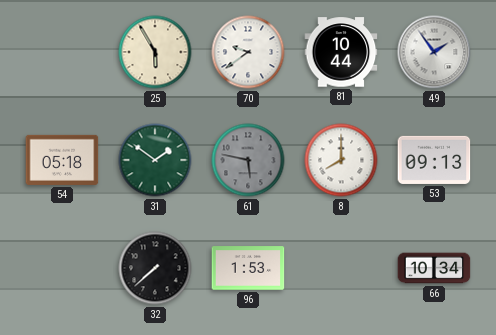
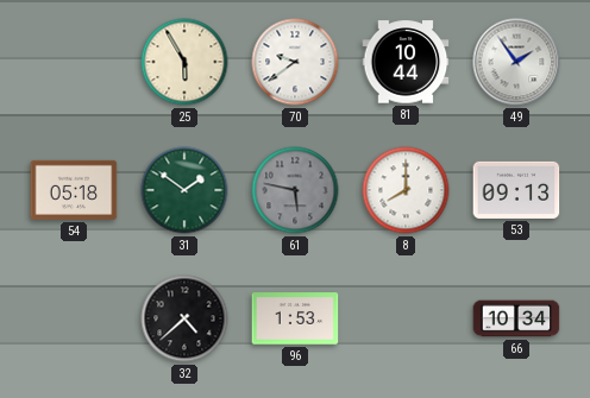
32: 7:38 -> 4:38 (184, 318)
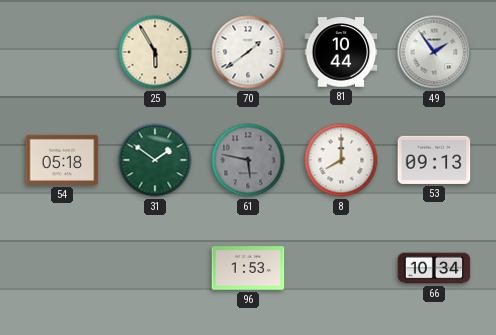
70: 9:39 -> 1:39 (248, 52)
32: 4:38 -> none (184, 318)
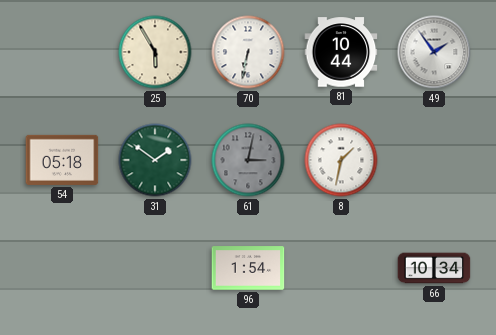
70: 1:39 -> 6:32 (248, 52)
61: 5:47 -> 3:02 (248, 160)
8: 8:00 -> 1:32 (341, 160)
53: 09:13 -> none (434, 160)
96: 1:53 -> 1:54 (248, 268)
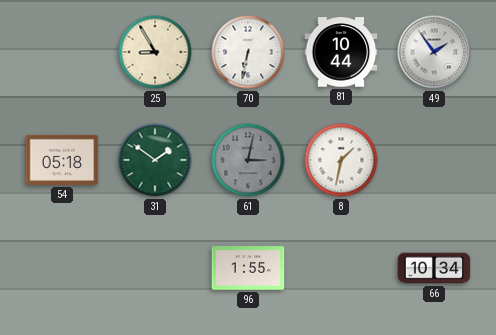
25: 5:55 -> 8:55 (155, 52)
96: 1:54 -> 1:55 (248, 268)
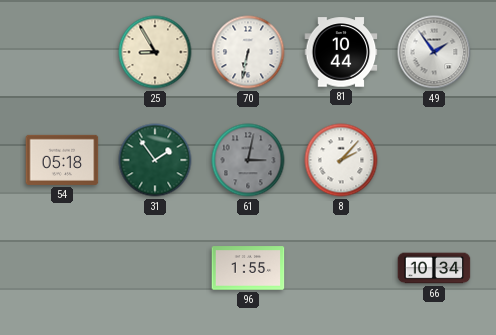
31: 1:51 -> 1:54 (155, 160)
8: 1:32 -> 2:07 (341, 160)
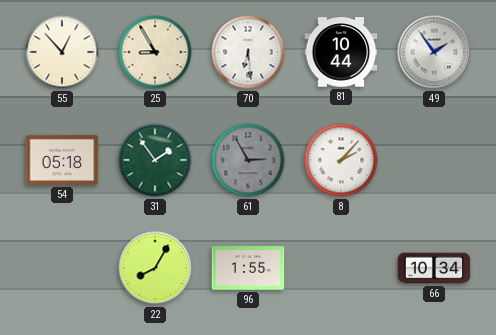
55: none -> 12:53 (62, 52)
70: 6:32 -> 6:29 (248, 52)
61: 3:02 -> 2:55 (248, 160)
22: none -> 8:05 (155, 268)
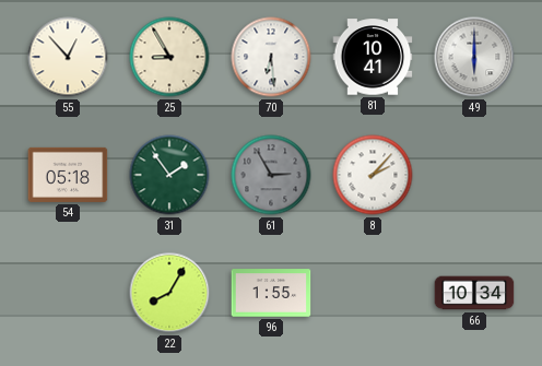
81: 10:44 -> 10:41 (373, 57)
49: 1:54 -> 6:00 (474, 57)
